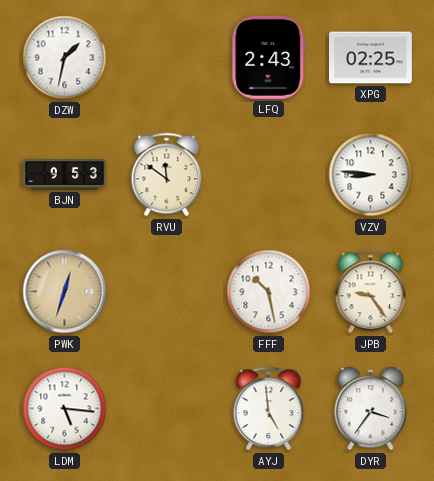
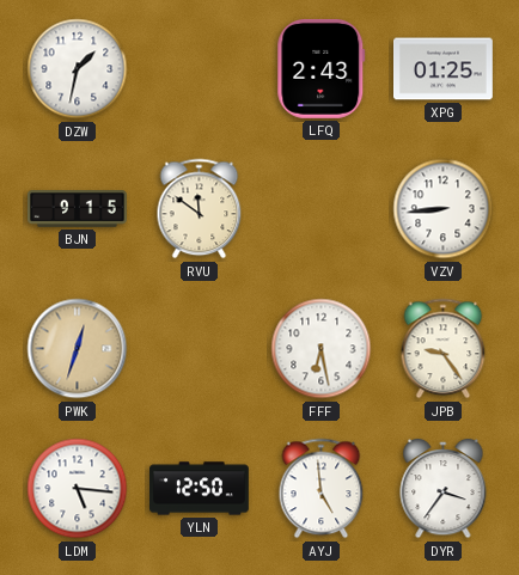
XPG: 02:25 -> 01:25 (444, 69)
BJN: 9:53 -> 9:15 (78, 209)
VZV: 8:46 -> 8:44 (444, 209)
FFF: 10:28 -> 6:28 (322, 349)
YLN: none -> 12:50 (200, 489)
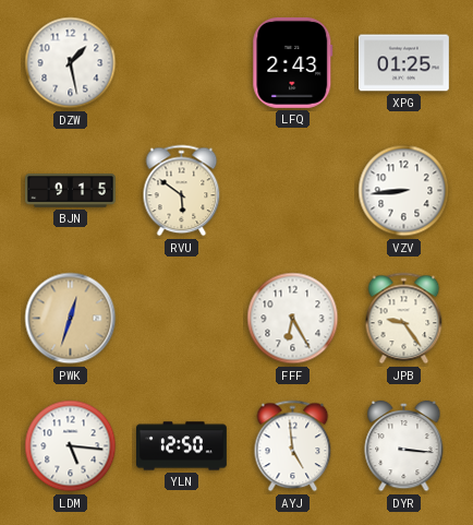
DZW: 1:32 -> 1:28 (71, 63)
RVU: 11:51 -> 5:51 (182, 191)
FFF: 6:28 -> 6:25 (293, 319)
DYR: 3:36 -> 3:16 (404, 446)
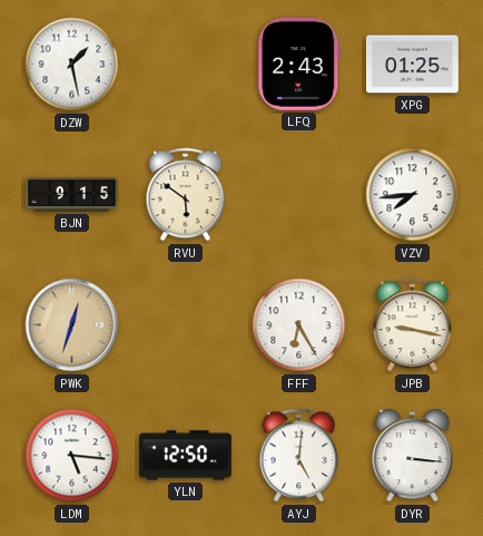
VZV: 8:44 -> 7:44 (413, 195)
JPB: 9:24 -> 9:17 (413, 325)
AYJ: 4:59 -> 5:01 (299, 456)
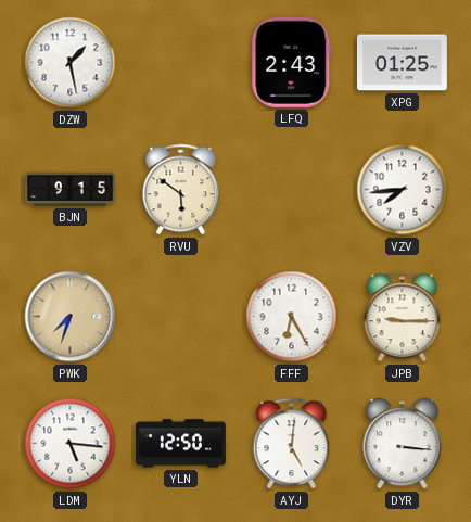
PWK: 12:33 -> 7:33 (71, 317)
JPB: 9:17 -> 9:15 (403, 317)
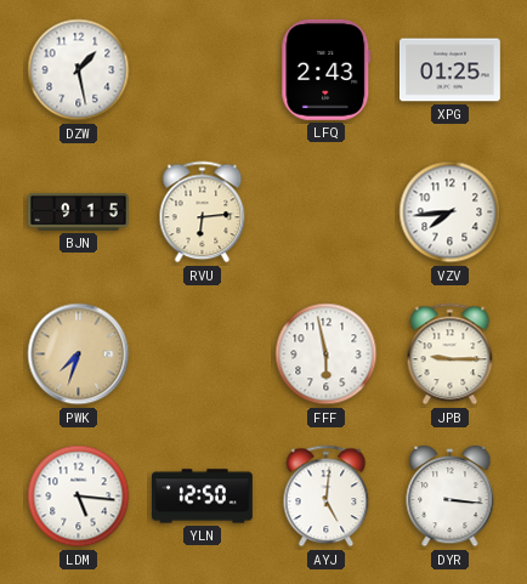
RVU: 5:51 -> 6:14 (203, 212)
FFF: 6:25 -> 5:58 (327, 355)
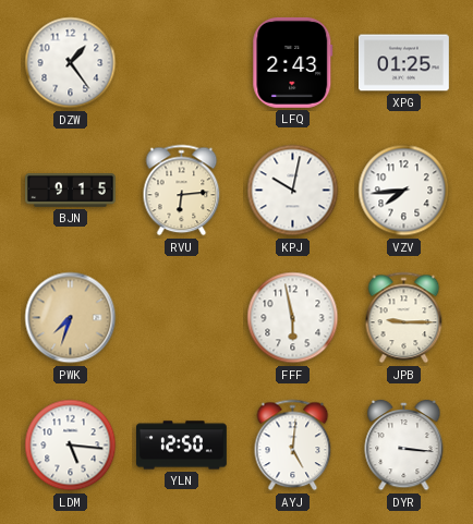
DZW: 1:28 -> 1:24 (71, 63)
KPJ: none -> 10:02 (293, 191)
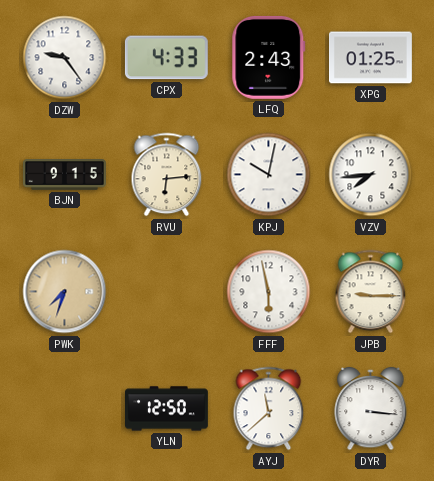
DZW: 1:24 -> 9:24 (65, 58)
CPX: none -> 4:33 (166, 58)
LDM: 5:16 -> none (71, 446)
AYJ: 5:01 -> 11:38 (269, 409)
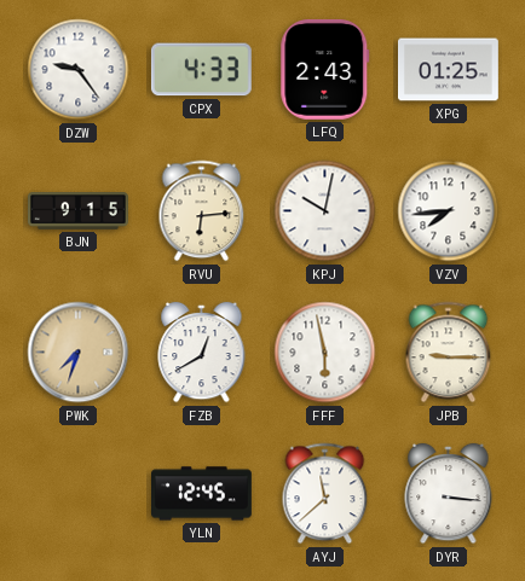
FZB: none -> 12:40 (202, 353)
YLN: 12:50 -> 12:45 (202, 494)
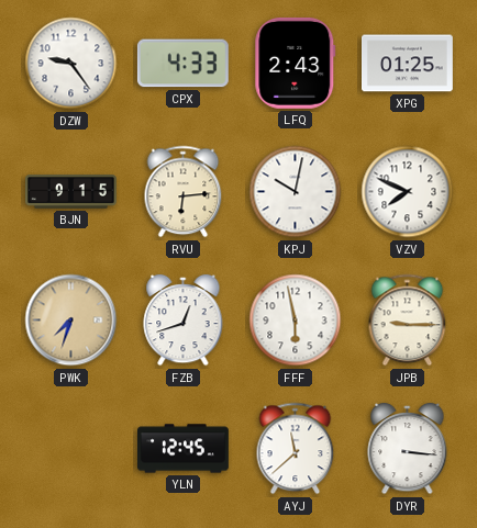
VZV: 7:44 -> 7:49 (408, 192)
FZB: 12:40 -> 12:42 (184, 321)
